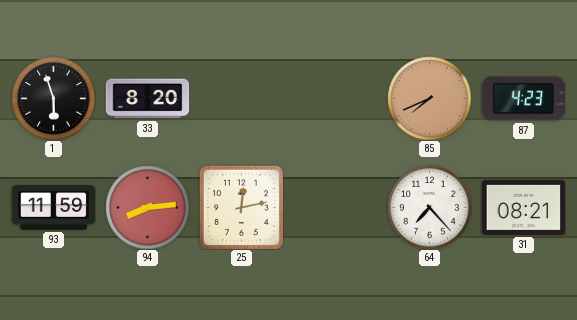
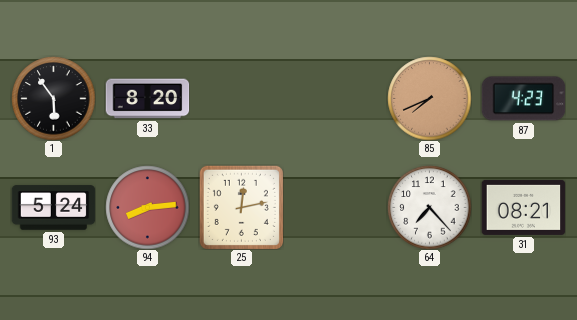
1: 5:57 -> 5:54 (53, 98)
93: 11:59 -> 5:24 (53, 208)
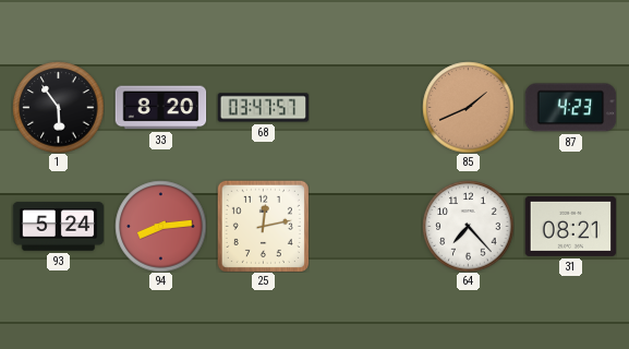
68: none -> 03:47 (263, 108)
85: 7:41 -> 1:41 (468, 107)
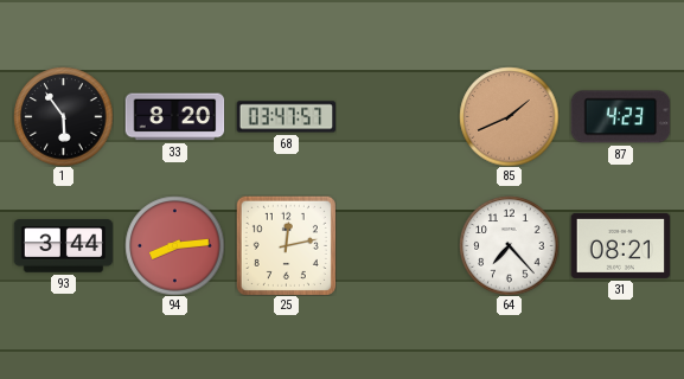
93: 5:24 -> 3:44 (63, 246)
